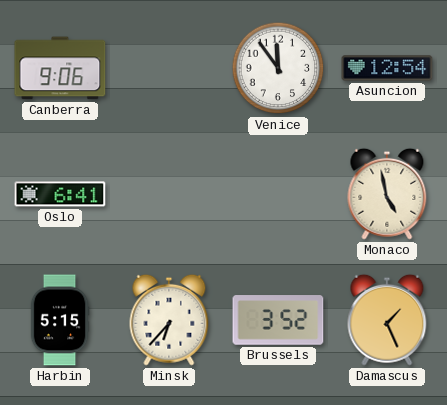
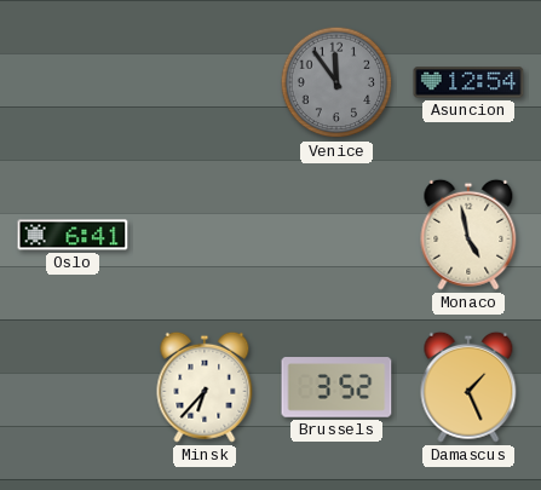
Canberra: 9:06 -> none (60, 68)
Venice dial: white -> grey (336, 82)
Harbin: 5:15 -> none (60, 320)
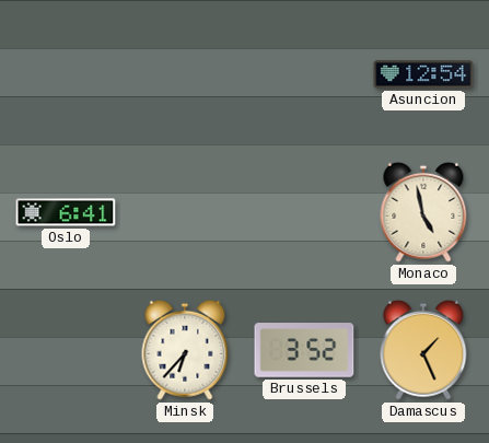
Venice: 11:54 -> none (336, 82)
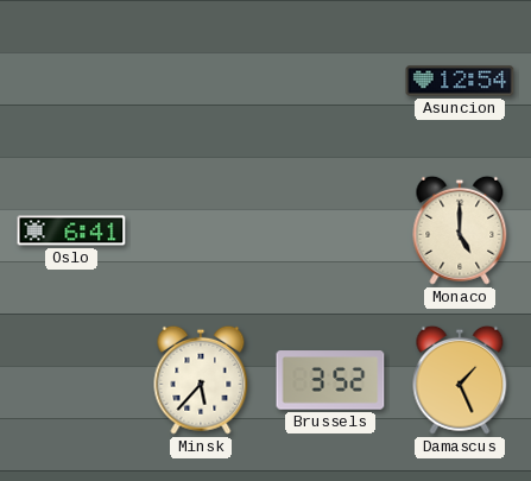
Monaco: 4:58 -> 5:00 (460, 230)
Minsk: 6:37 -> 5:37 (201, 380)
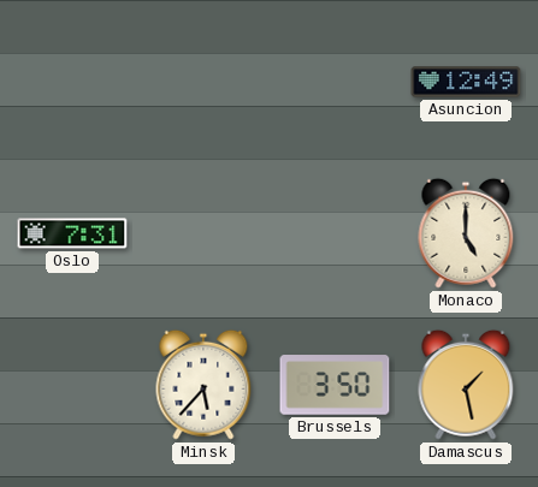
Asuncion: 12:54 -> 12:49 (466, 82)
Oslo: 6:41 -> 7:31 (72, 233)
Brussels: 3:52 -> 3:50 (335, 385)
Damascus: 1:26 -> 1:28 (466, 385)
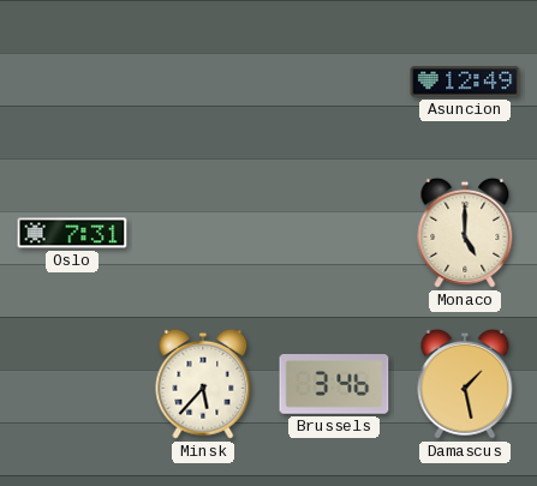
Brussels: 3:50 -> 3:46 (334, 384)
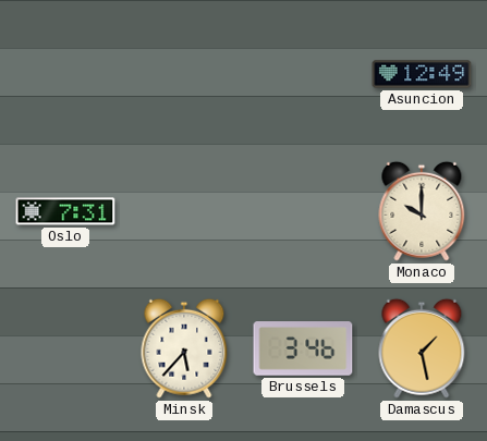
Monaco: 5:00 -> 10:00 (422, 211)
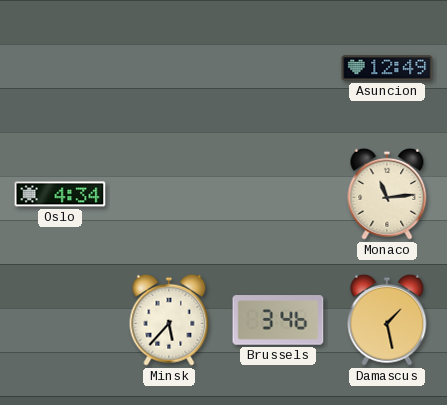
Oslo: 7:31 -> 4:34 (60, 194)
Monaco: 10:00 -> 11:14 (387, 194)
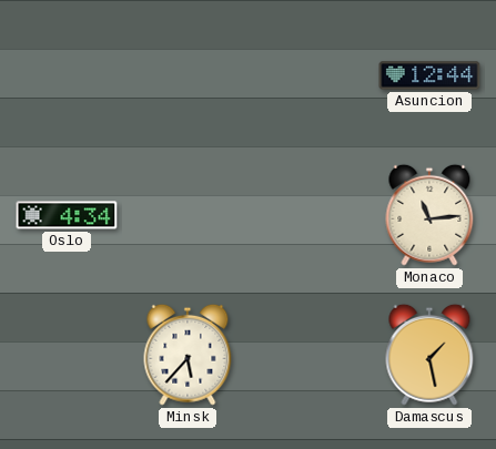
Asuncion: 12:49 -> 12:44 (429, 75)
Brussels: 3:46 -> none (278, 320)
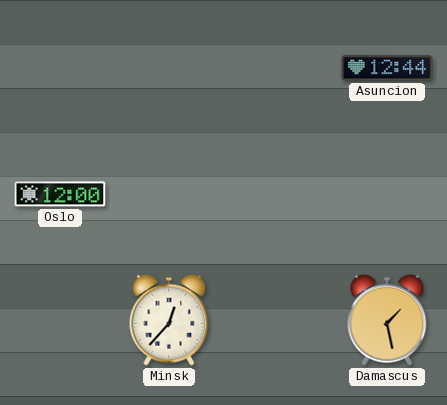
Oslo: 4:34 -> 12:00 (60, 194)
Monaco: 11:14 -> none (429, 215)
Minsk: 5:37 -> 12:37 (169, 320)
